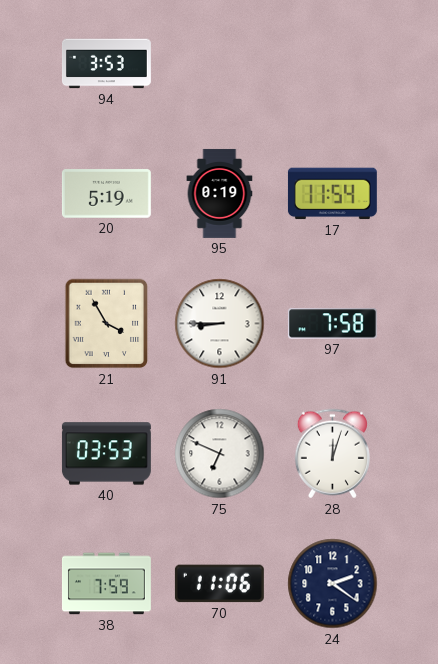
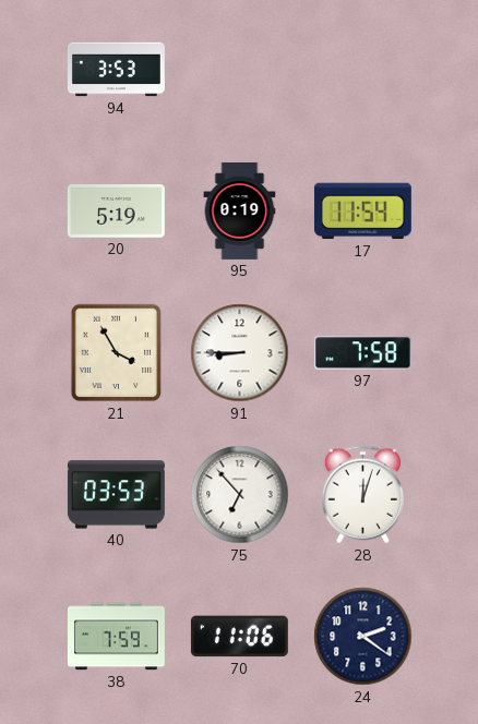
75: 6:49 -> 6:53 (240, 495)
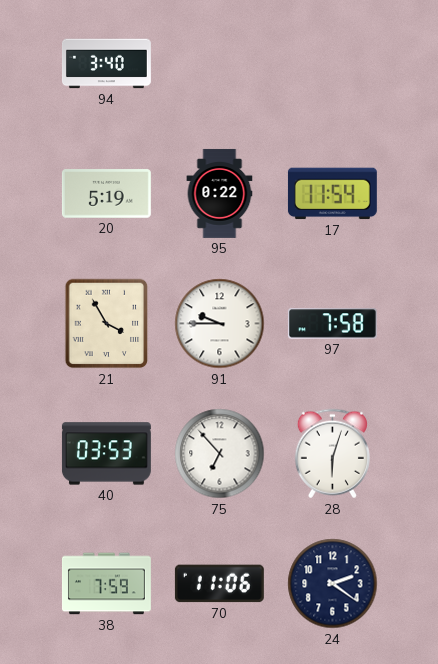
94: 3:53 -> 3:40 (106, 64)
95: 0:19 -> 0:22 (220, 193)
91: 8:45 -> 9:45 (220, 324)
28: 12:03 -> 6:03 (332, 454)
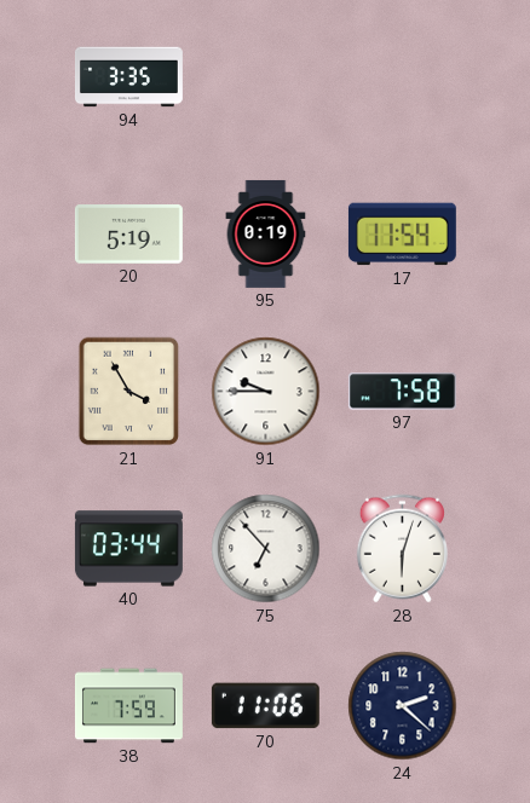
94: 3:40 -> 3:35 (128, 77)
95: 0:22 -> 0:19 (266, 233)
40: 03:53 -> 03:44 (128, 549)
24: 2:21 -> 2:22 (403, 706)
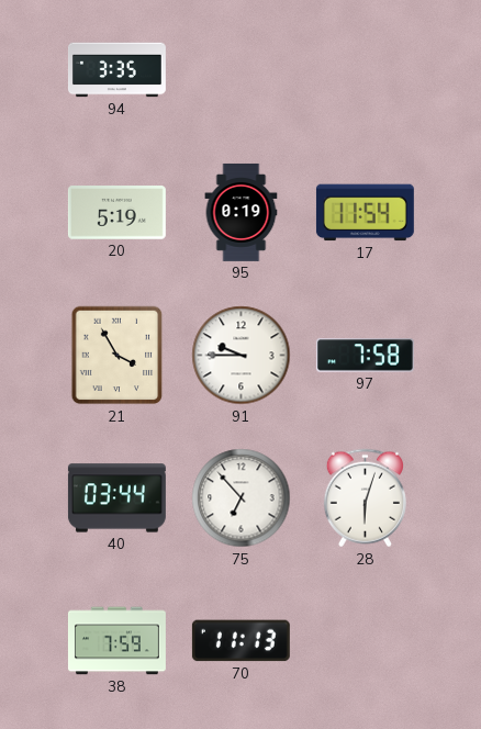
70: 11:06 -> 11:13 (240, 641)
24: 2:22 -> none (403, 706)
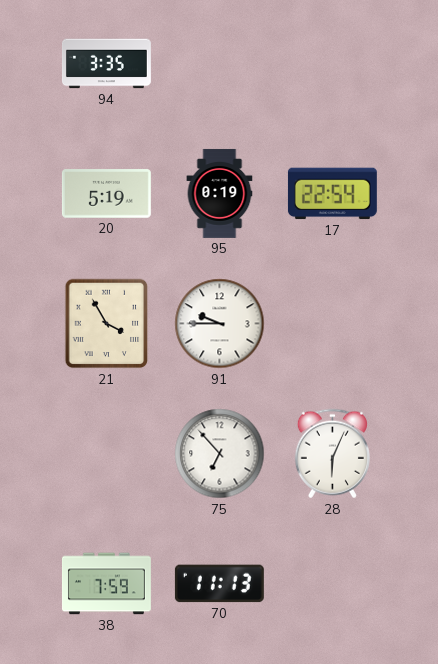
17: 11:54 -> 22:54 (332, 194)
97: 7:58 -> none (365, 356)
40: 03:44 -> none (116, 498)
28: 6:03 -> 6:04 (332, 454)
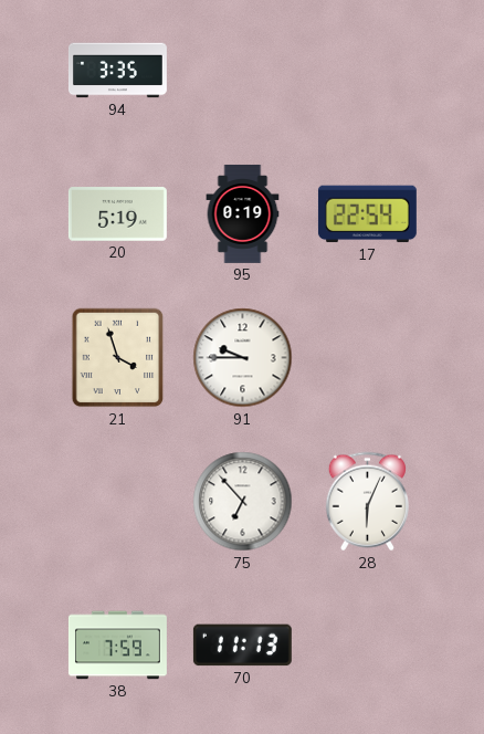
21: 3:55 -> 3:57 (118, 358)
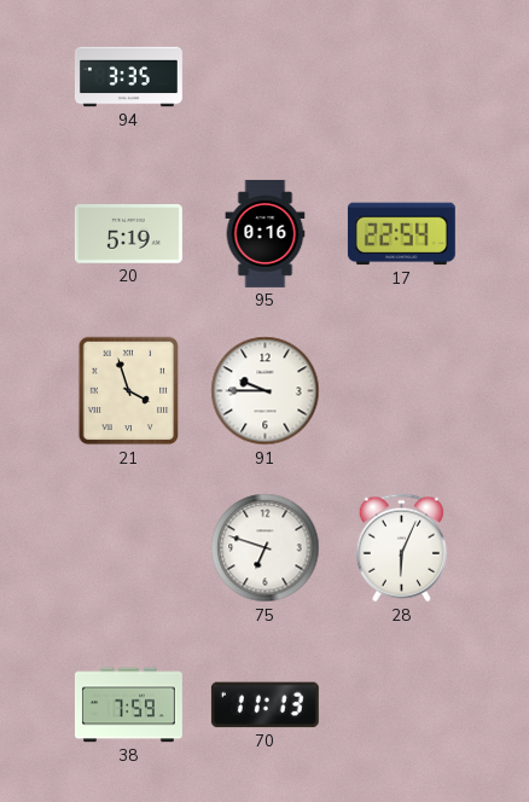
95: 0:19 -> 0:16 (266, 233)
75: 6:53 -> 6:48 (266, 548)
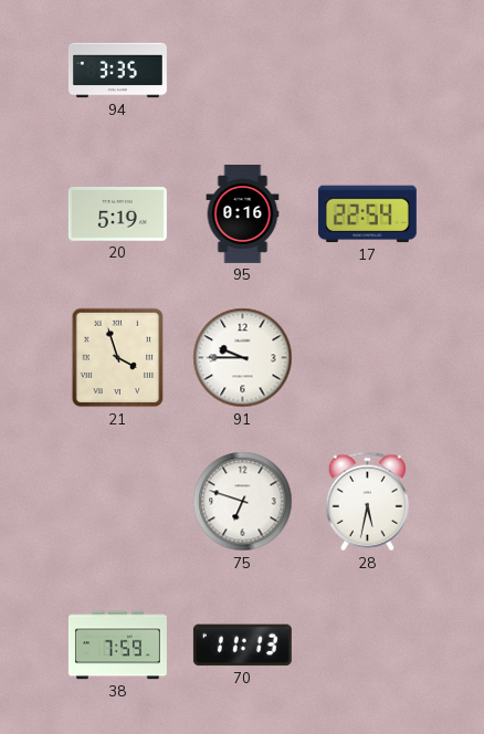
28: 6:04 -> 5:32 (367, 502)
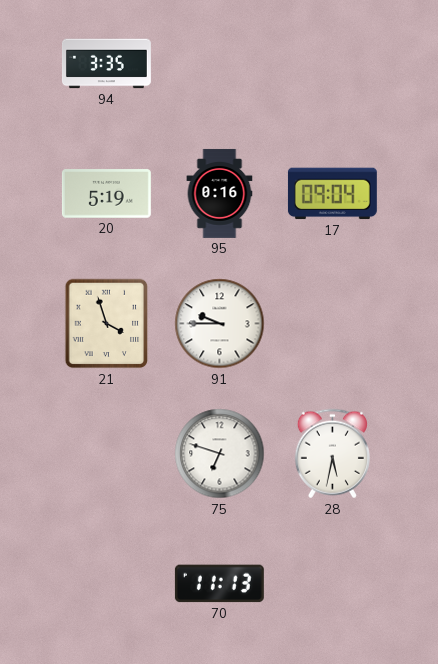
17: 22:54 -> 09:04 (332, 194)
38: 7:59 -> none (117, 646)
